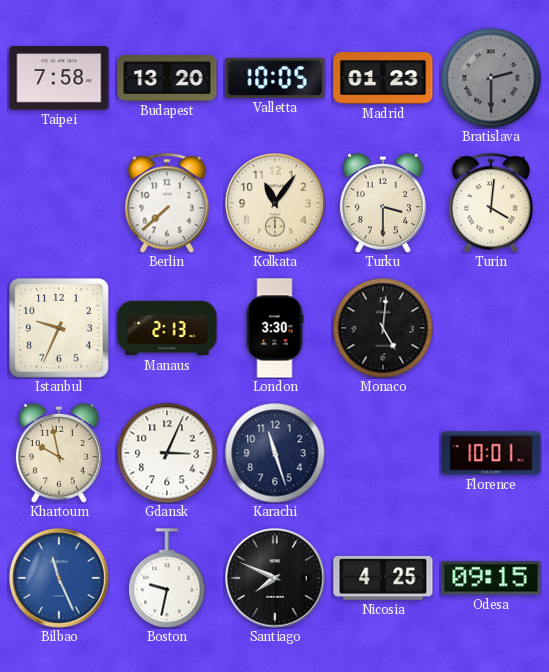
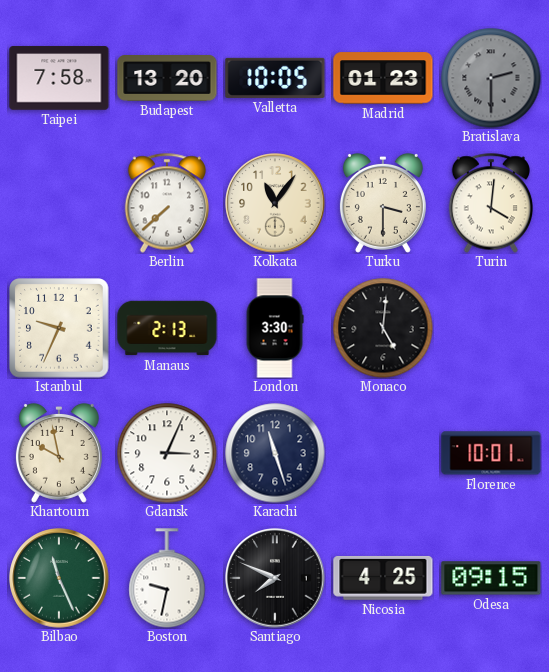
Bilbao dial: blue -> green (59, 578)
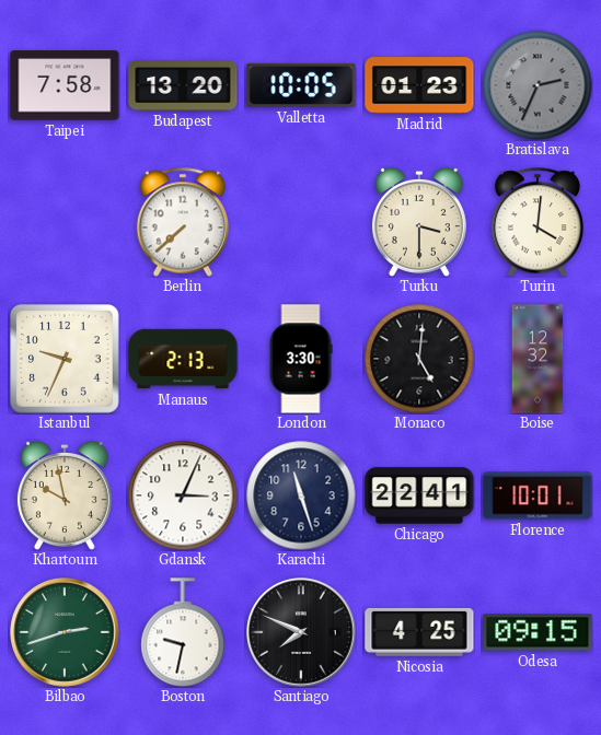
Bratislava: 2:30 -> 2:34 (538, 85)
Kolkata: 11:06 -> none (275, 203)
Boise: none -> 12:32 (538, 359)
Chicago: none -> 22:41 (419, 495)
Bilbao: 11:26 -> 2:42 (65, 632)
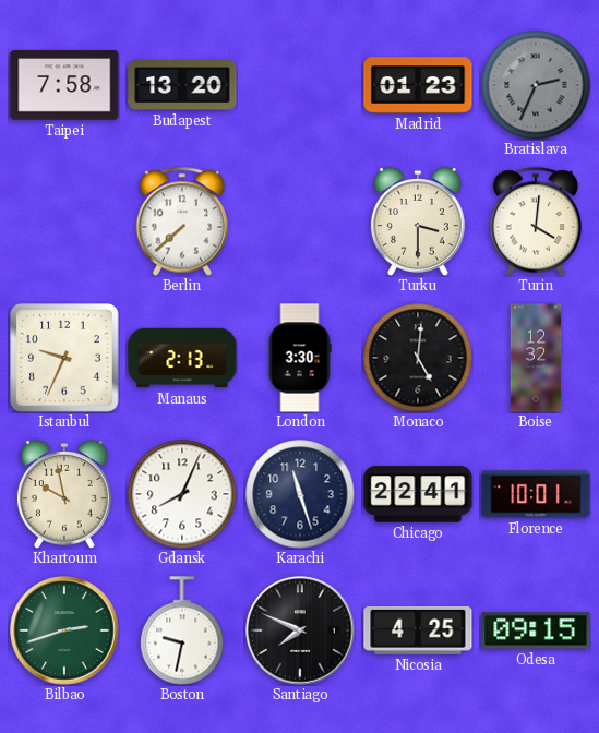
Valletta: 10:05 -> none (301, 85)
Gdansk: 3:04 -> 8:04 (182, 494)
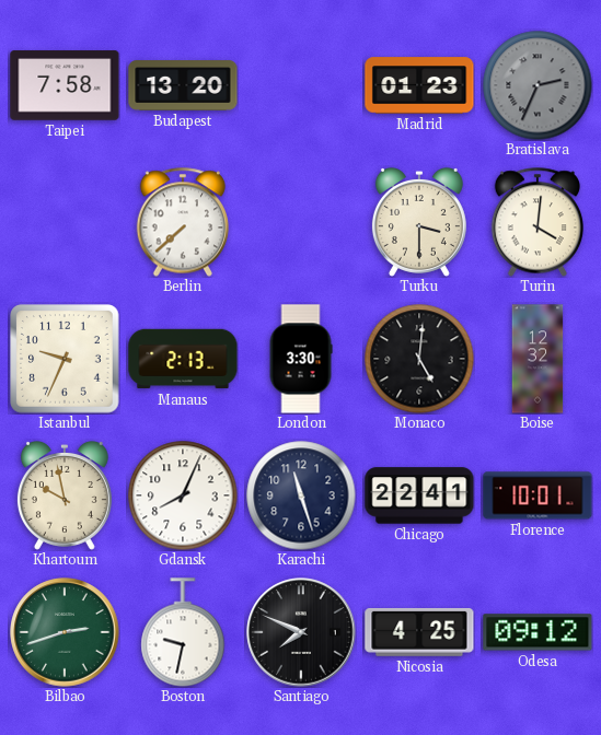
Odesa: 09:15 -> 09:12 (538, 632)
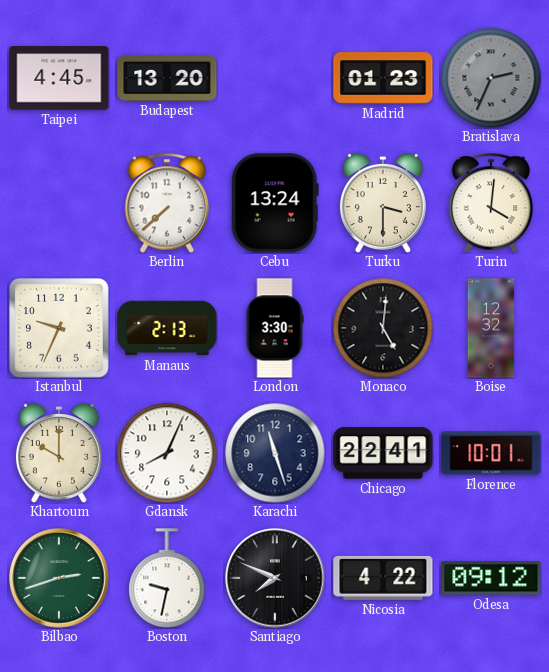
Taipei: 7:58 -> 4:45 (59, 78)
Cebu: none -> 13:24 (275, 203)
Khartoum: 9:58 -> 10:00 (59, 453)
Nicosia: 4:25 -> 4:22 (383, 578)
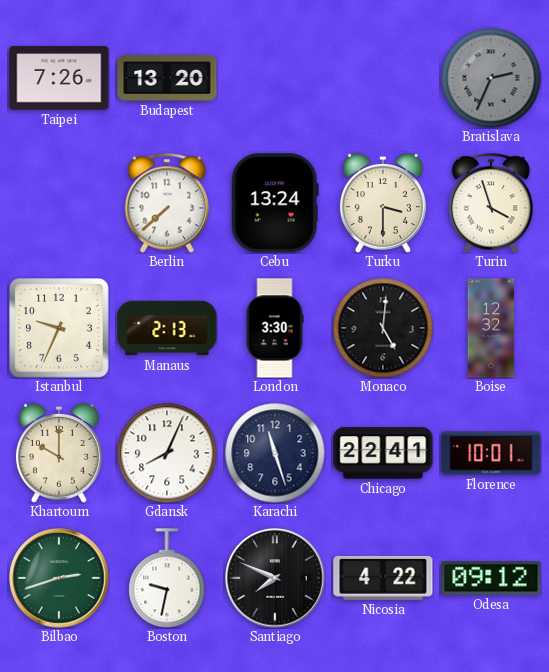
Taipei: 4:45 -> 7:26 (59, 78)
Madrid: 01:23 -> none (383, 78)
Turin: 4:01 -> 3:57 (490, 203)
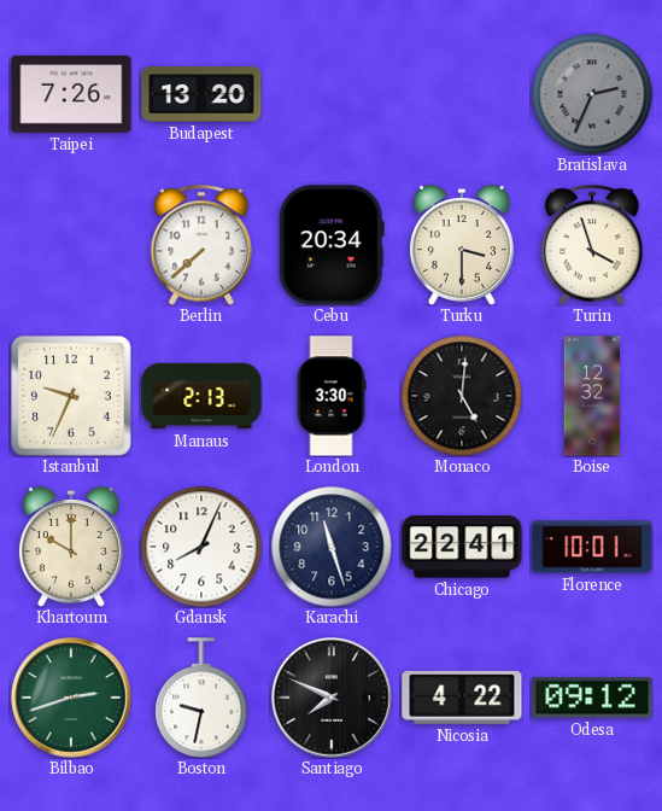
Cebu: 13:24 -> 20:34 (332, 245)
